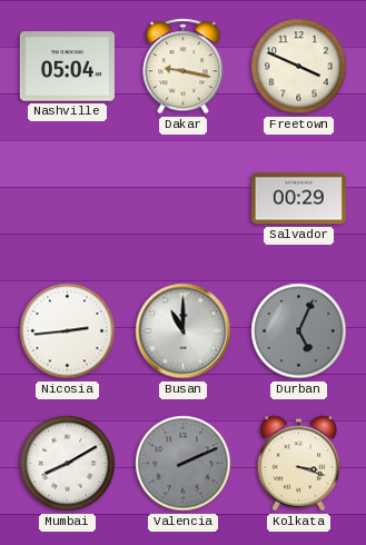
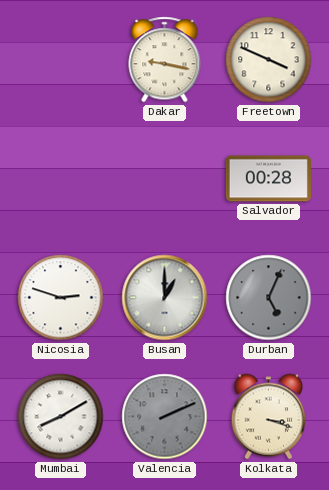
Nashville: 05:04 -> none (67, 67)
Salvador: 00:29 -> 00:28 (268, 179)
Nicosia: 2:44 -> 2:48 (61, 298)
Busan: 11:00 -> 1:00 (165, 298)
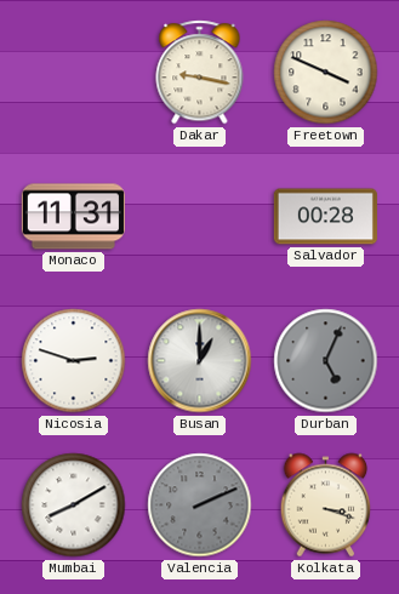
Monaco: none -> 11:31 (73, 217)
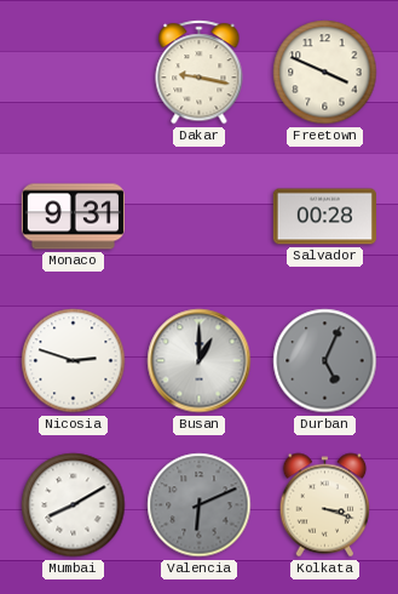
Monaco: 11:31 -> 9:31 (73, 217)
Valencia: 2:11 -> 6:11 (200, 506)
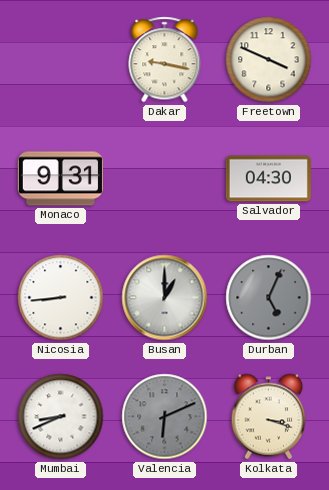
Salvador: 00:28 -> 04:30 (268, 179)
Nicosia: 2:48 -> 8:44 (61, 298)
Mumbai: 8:10 -> 8:41 (61, 417)
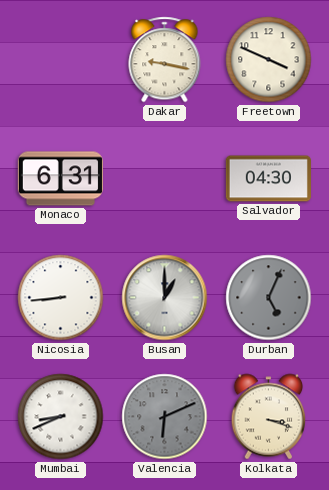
Monaco: 9:31 -> 6:31 (60, 179)
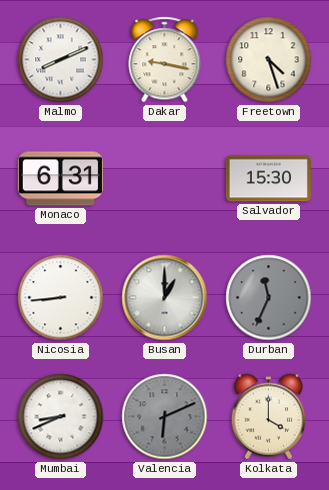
Malmo: none -> 8:11 (61, 60)
Freetown: 3:49 -> 4:27 (269, 60)
Salvador: 04:30 -> 15:30 (268, 179)
Durban: 5:04 -> 11:34 (269, 298)
Kolkata: 3:18 -> 4:00 (269, 417)
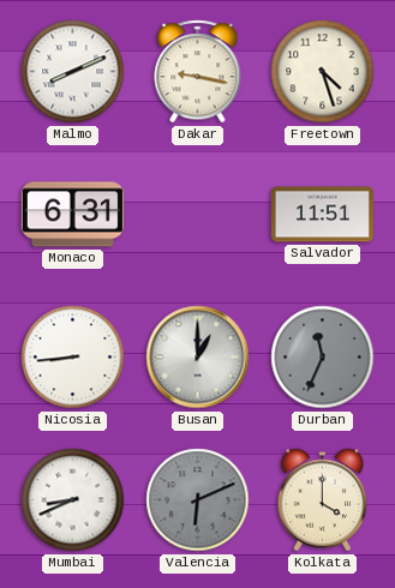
Salvador: 15:30 -> 11:51 (322, 215)
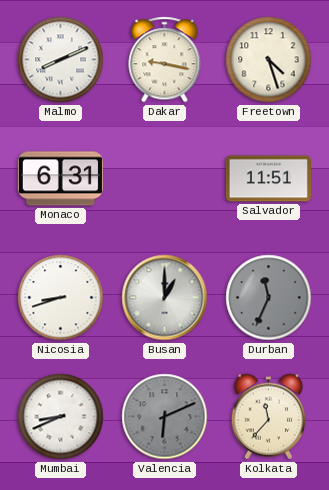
Nicosia: 8:44 -> 8:42 (61, 298)
Kolkata: 4:00 -> 11:37 (269, 417)
